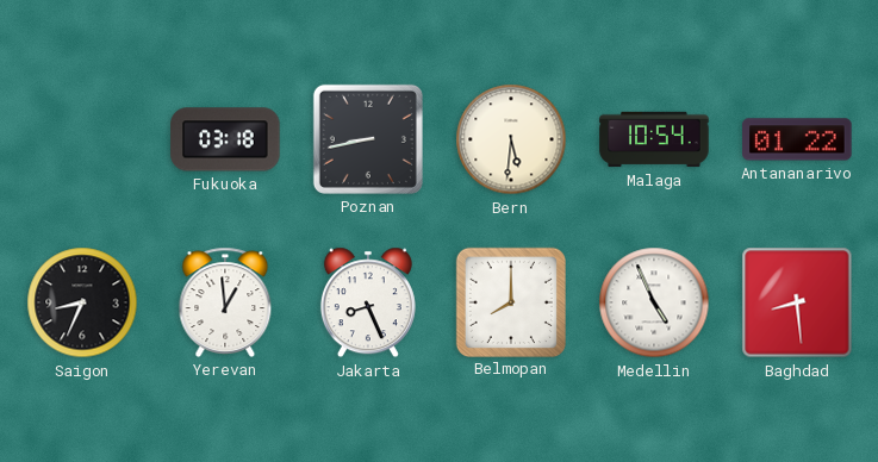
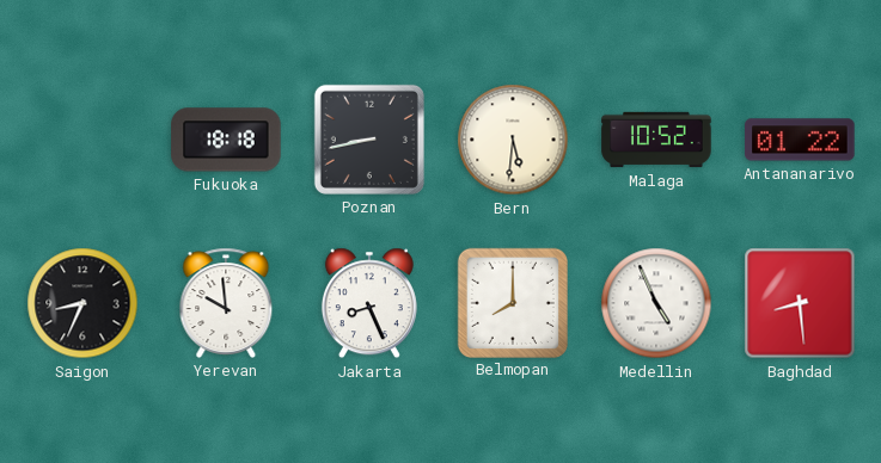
Fukuoka: 03:18 -> 18:18 (226, 140)
Malaga: 10:54 -> 10:52 (656, 140)
Yerevan: 12:59 -> 9:59 (226, 303)
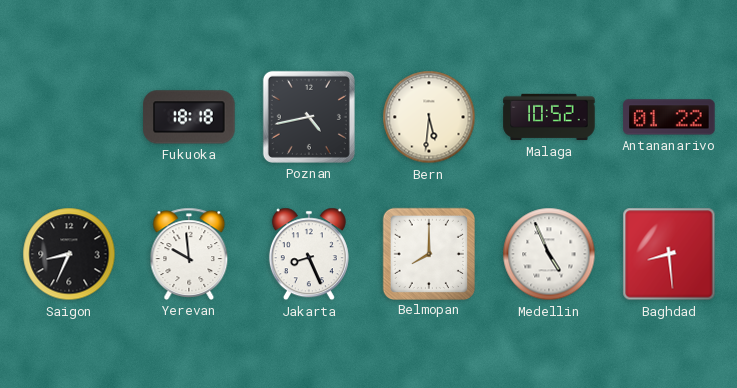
Poznan: 8:43 -> 4:43 (309, 117)
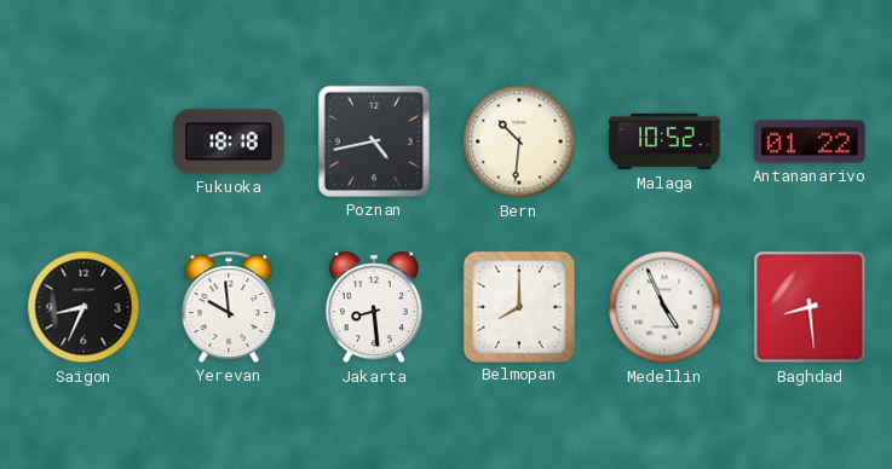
Bern: 5:31 -> 10:31 (519, 141)
Jakarta: 8:26 -> 8:29 (374, 307)
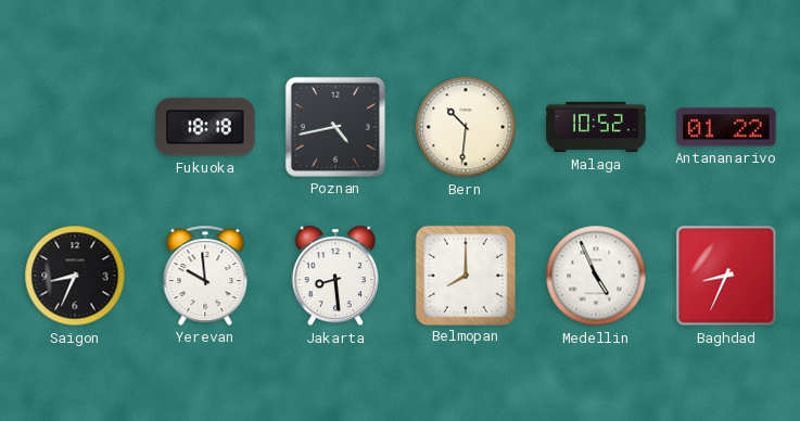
Baghdad: 8:29 -> 8:34 (726, 276)
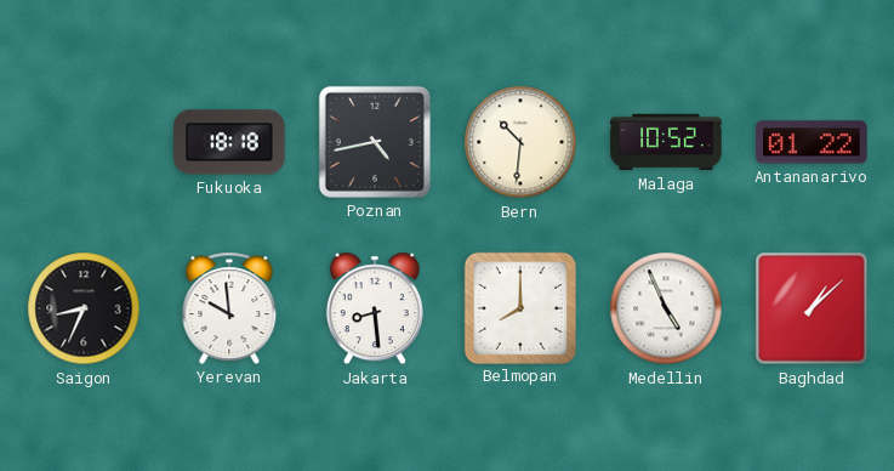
Baghdad: 8:34 -> 1:08 (812, 308)
